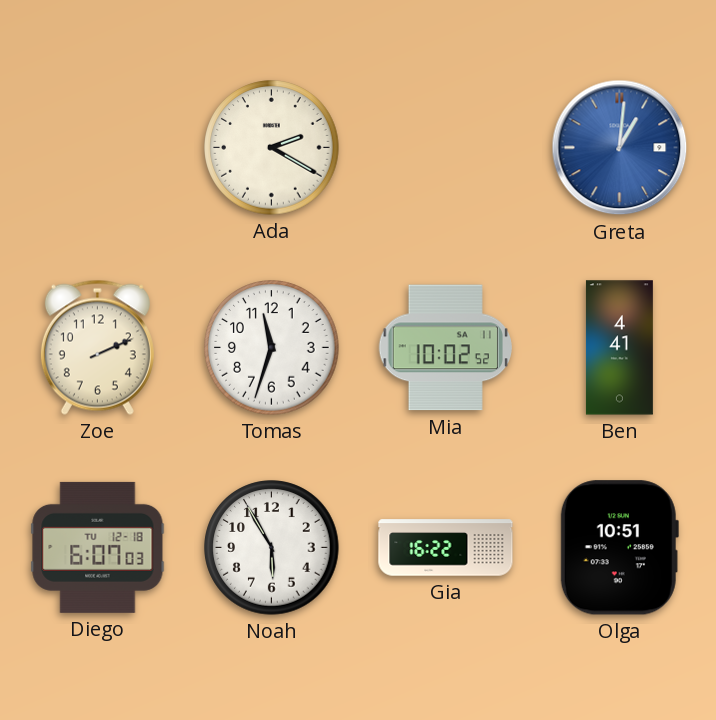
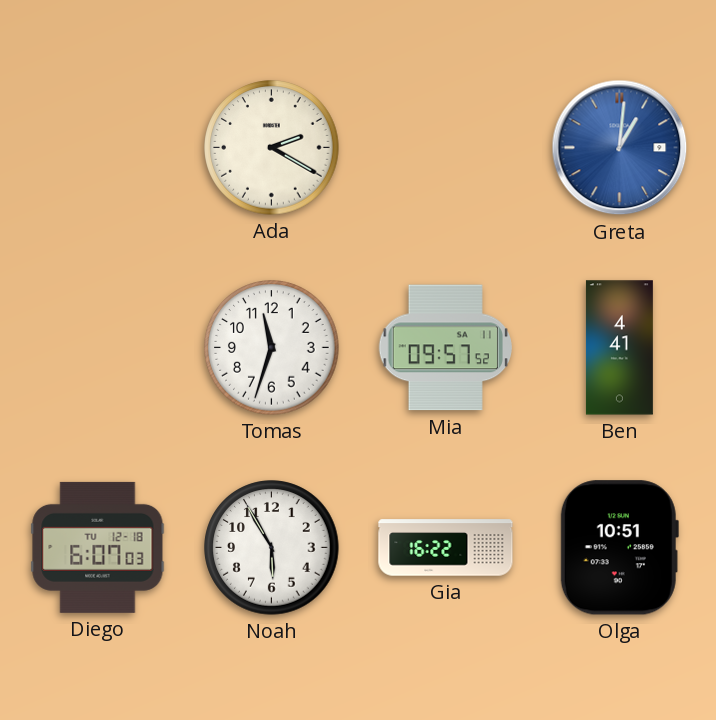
Zoe: 2:11 -> none (97, 347)
Mia: 10:02 -> 09:57 (445, 348)
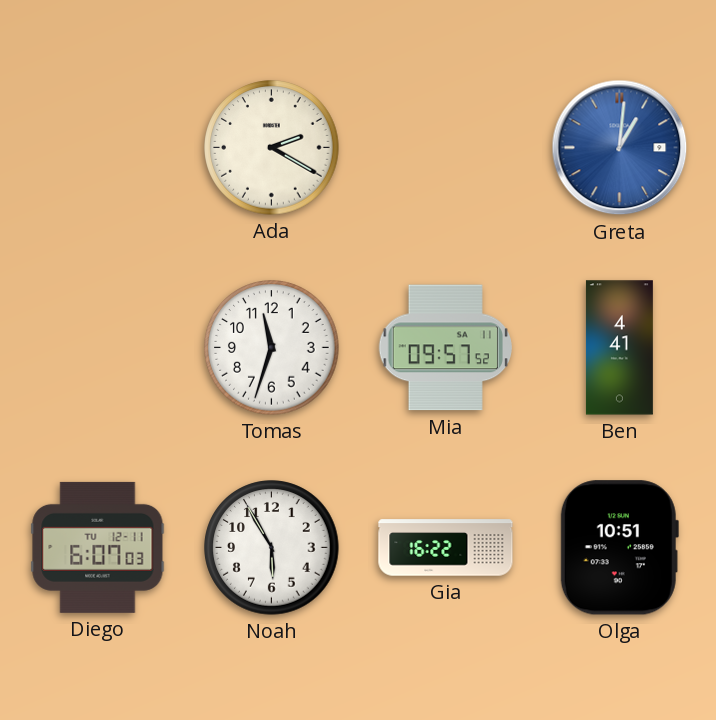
Diego date: TU 12-18 -> TU 12-11 (98, 547)
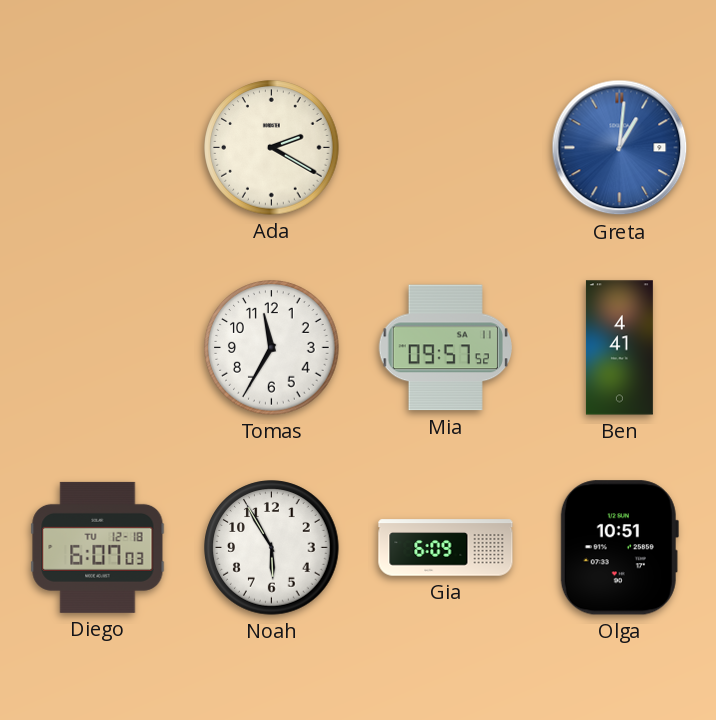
Tomas: 11:33 -> 11:35 (272, 348)
Diego date: TU 12-11 -> TU 12-18 (98, 547)
Gia: 16:22 -> 6:09 (446, 548)
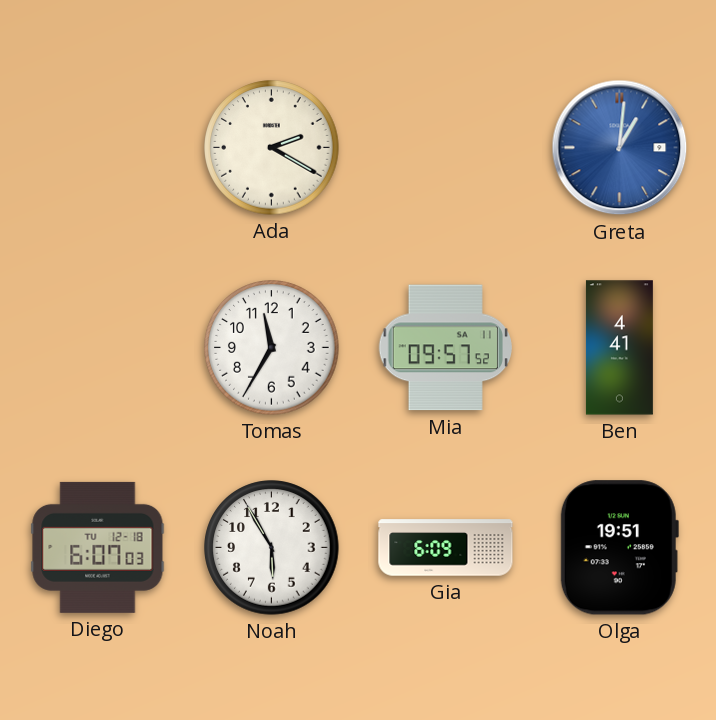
Olga: 10:51 -> 19:51 (619, 548)
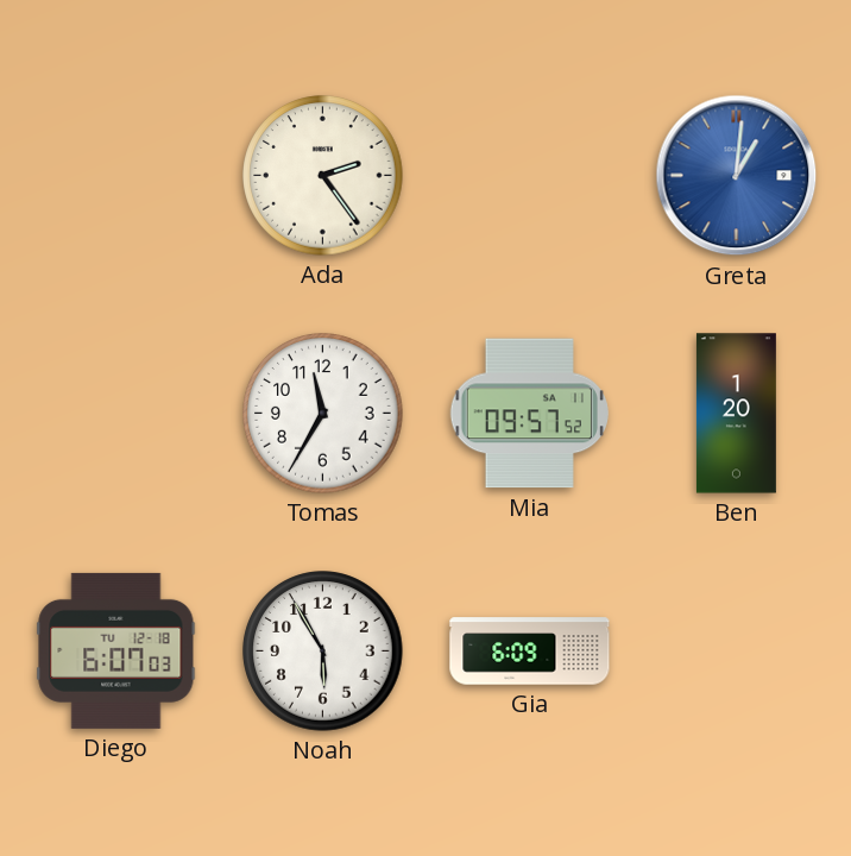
Ada: 2:20 -> 2:24 (323, 176)
Ben: 4:41 -> 1:20 (736, 414)
Olga: 19:51 -> none (619, 548)
